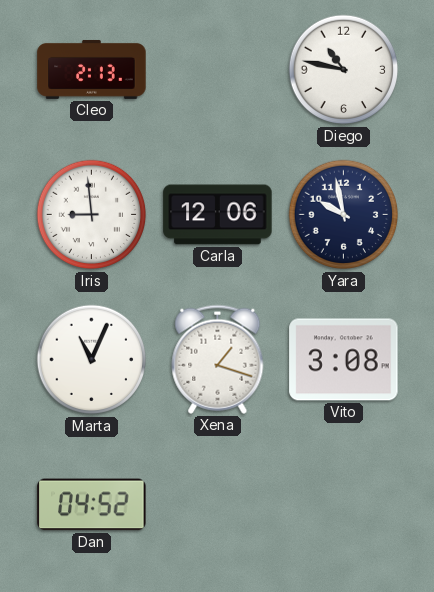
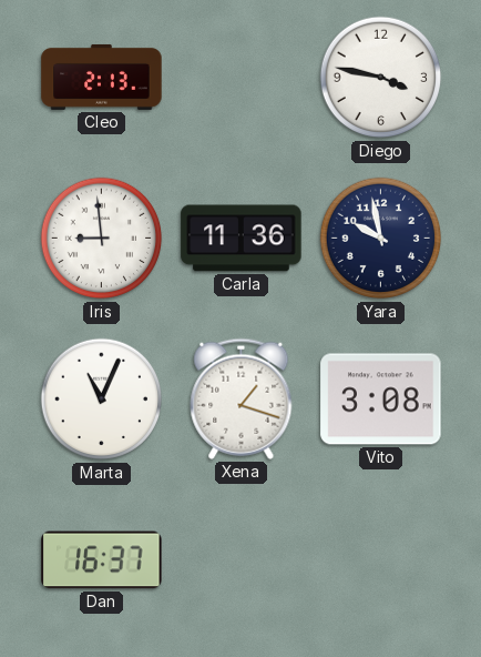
Diego: 10:47 -> 3:47 (381, 78)
Carla: 12:06 -> 11:36 (242, 239)
Dan: 04:52 -> 16:37 (102, 560)
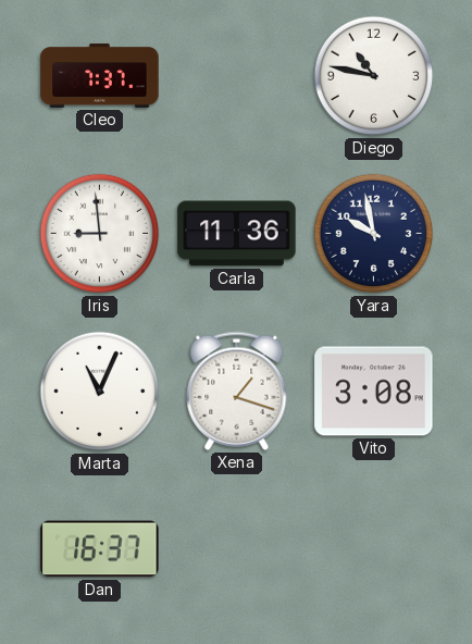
Cleo: 2:13 -> 7:37 (100, 75)
Diego: 3:47 -> 10:47 (374, 76)
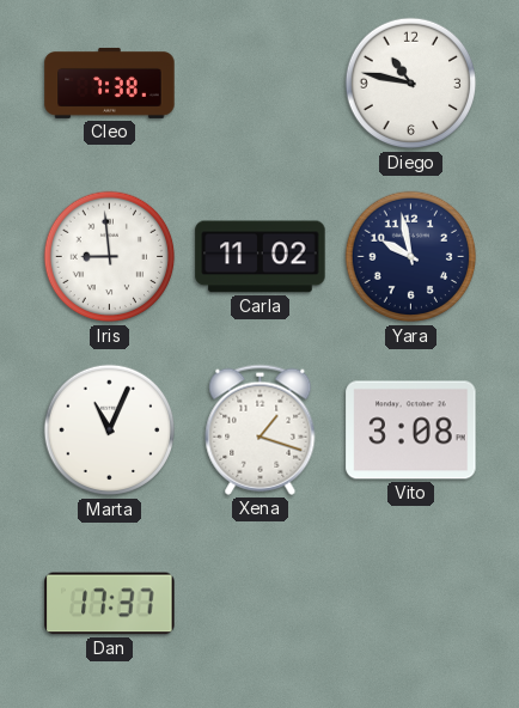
Cleo: 7:37 -> 7:38 (110, 83)
Carla: 11:36 -> 11:02 (261, 257)
Dan: 16:37 -> 17:37 (110, 604)
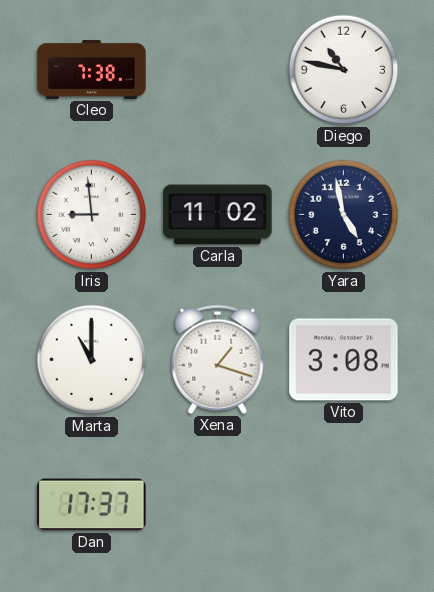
Yara: 9:58 -> 4:58 (344, 215)
Marta: 11:04 -> 11:00 (92, 360)
